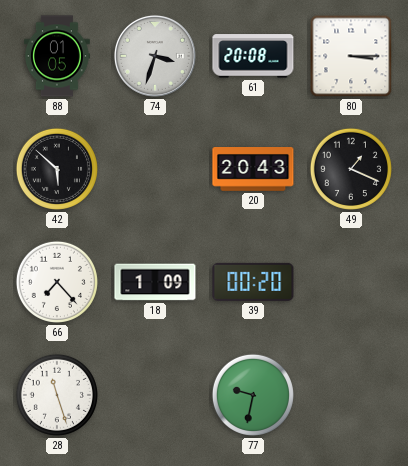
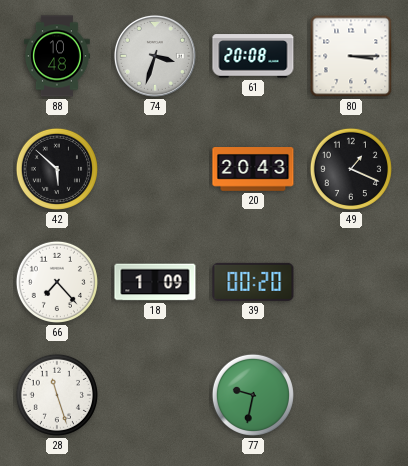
88: 01:05 -> 10:48 (57, 56)
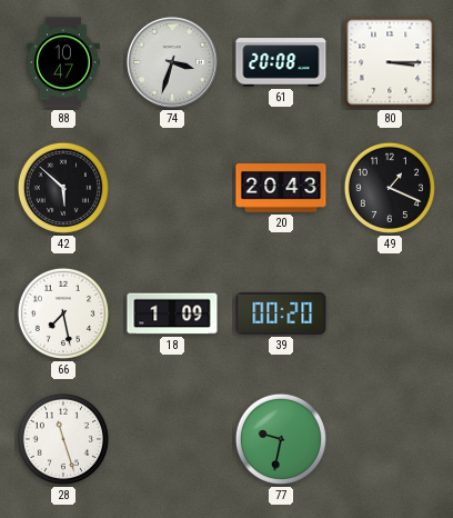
88: 10:48 -> 10:47 (63, 62)
66: 7:23 -> 7:28 (63, 313)
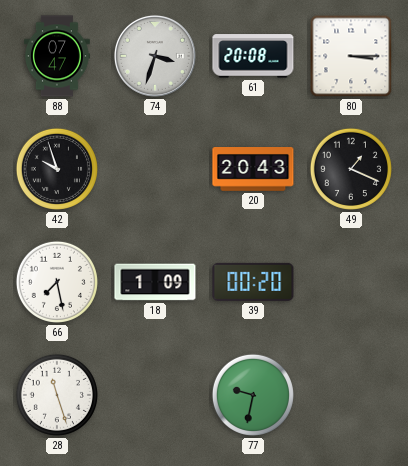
88: 10:47 -> 07:47 (57, 56)
42: 5:52 -> 9:57 (57, 169)
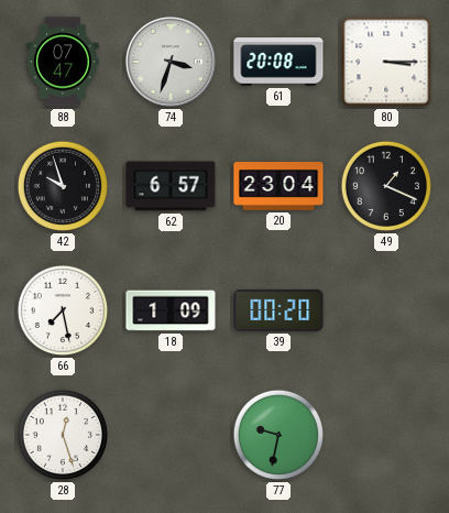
62: none -> 6:57 (171, 186)
20: 20:43 -> 23:04 (278, 187)
28: 11:27 -> 12:27 (63, 435)
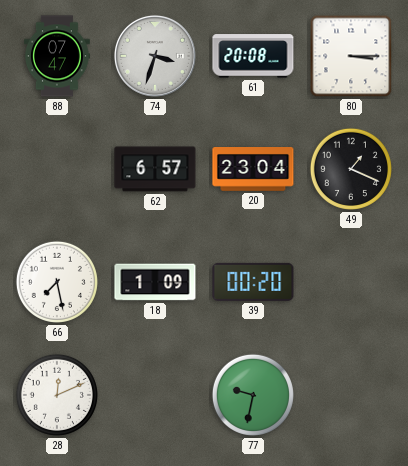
42: 9:57 -> none (63, 186)
28: 12:27 -> 12:11 (57, 395)
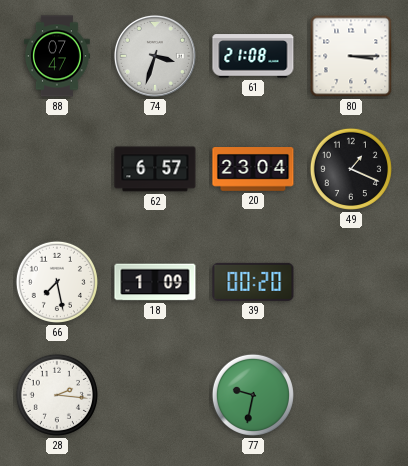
61: 20:08 -> 21:08 (253, 56)
28: 12:11 -> 2:16 (57, 395)
